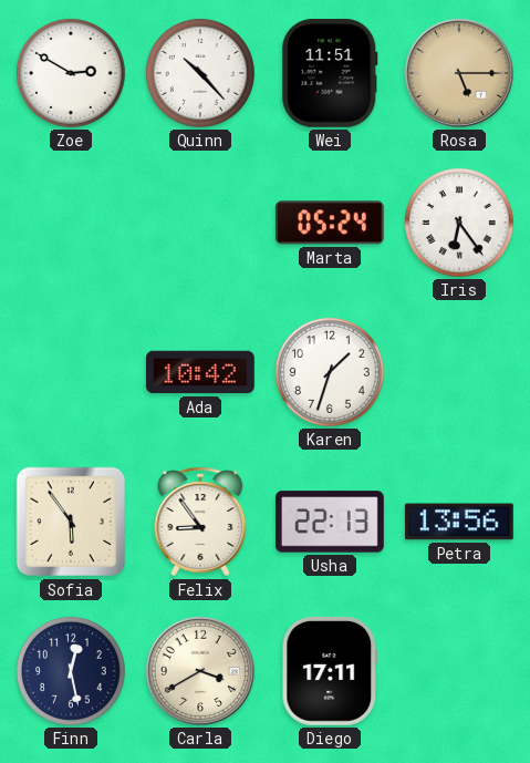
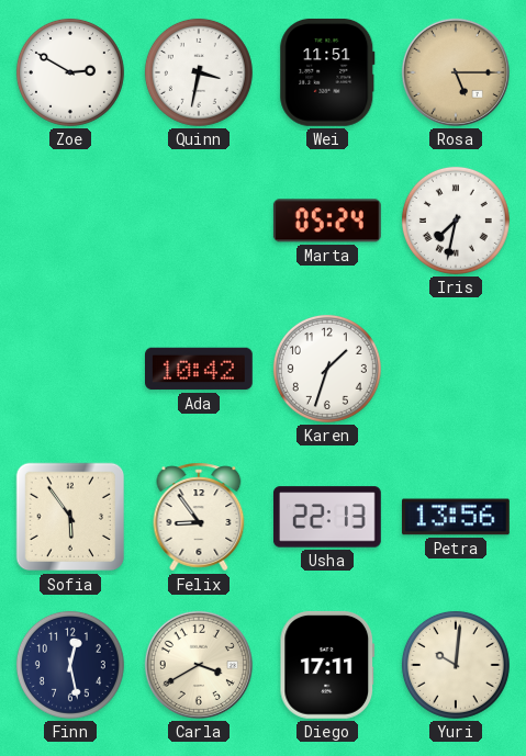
Quinn: 10:23 -> 3:32 (199, 72)
Iris: 6:24 -> 7:32 (456, 221)
Yuri: none -> 10:01 (456, 665)
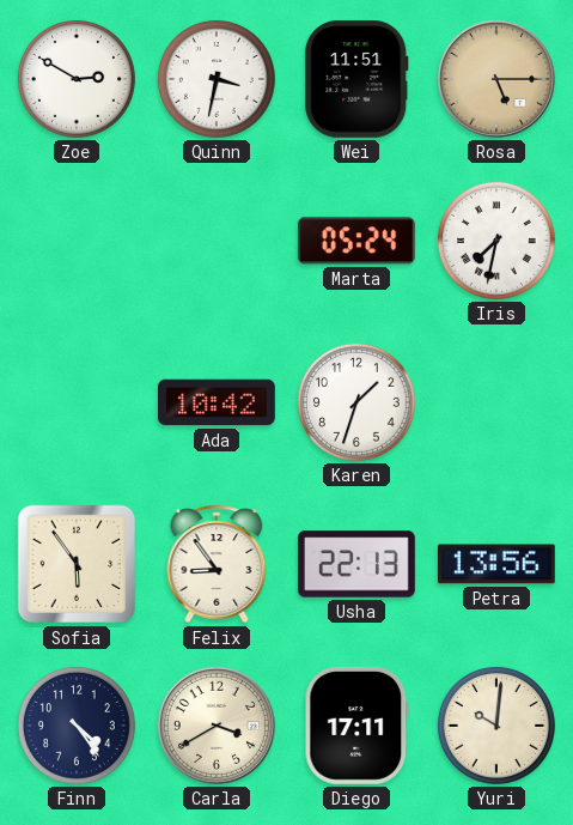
Finn: 12:28 -> 4:24 (77, 726)
